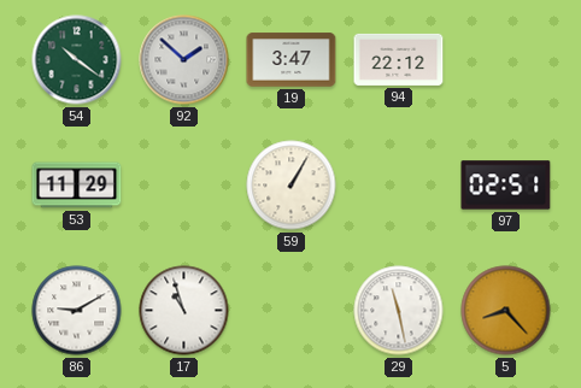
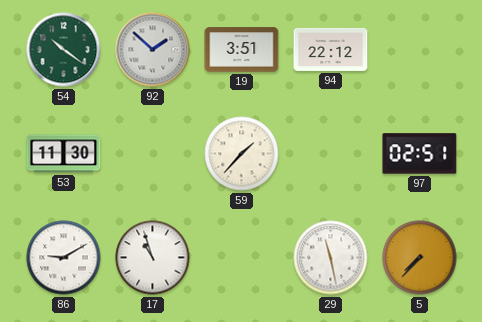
19: 3:47 -> 3:51 (242, 50)
53: 11:29 -> 11:30 (64, 154)
59: 1:05 -> 1:37 (242, 154)
5: 8:23 -> 7:37 (420, 258)
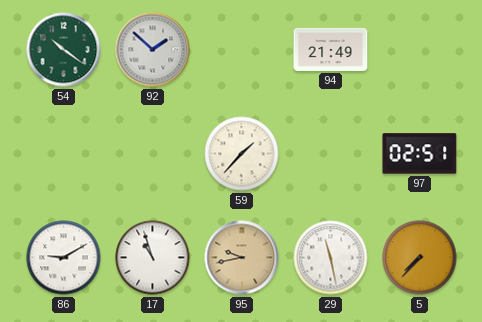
19: 3:51 -> none (242, 50)
94: 22:12 -> 21:49 (331, 49)
53: 11:30 -> none (64, 154)
95: none -> 9:43 (242, 258)
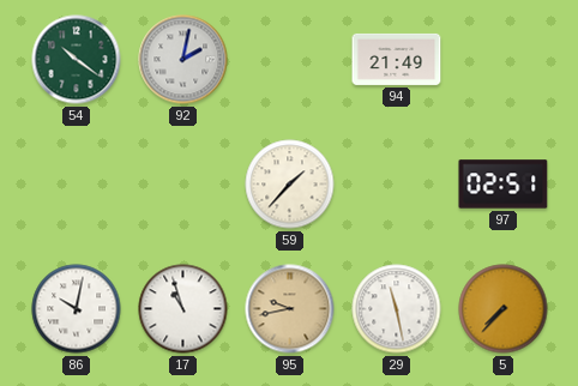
92: 1:52 -> 2:02 (183, 60)
86: 9:10 -> 10:02 (77, 309)
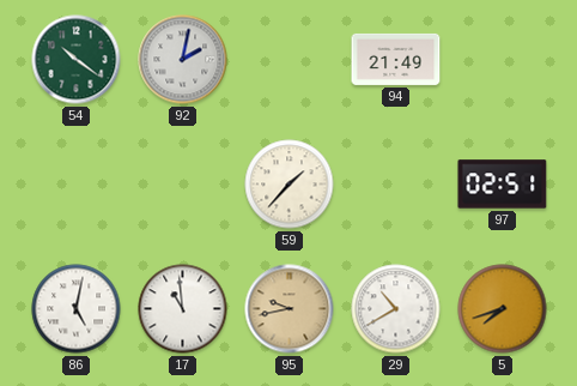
86: 10:02 -> 5:02 (77, 309)
17: 10:57 -> 10:59 (183, 309)
29: 11:28 -> 10:40 (396, 309)
5: 7:37 -> 7:42 (503, 309)
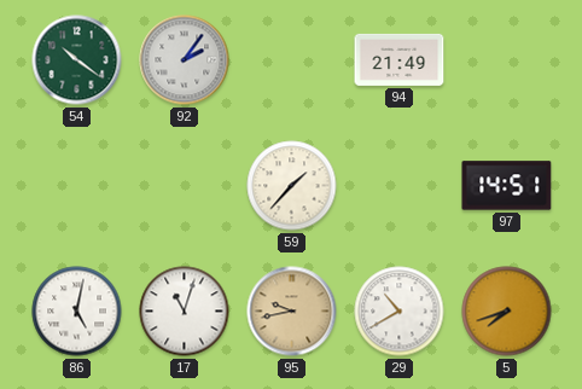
92: 2:02 -> 2:06 (185, 60)
97: 02:51 -> 14:51 (507, 186)
17: 10:59 -> 11:03 (185, 312)
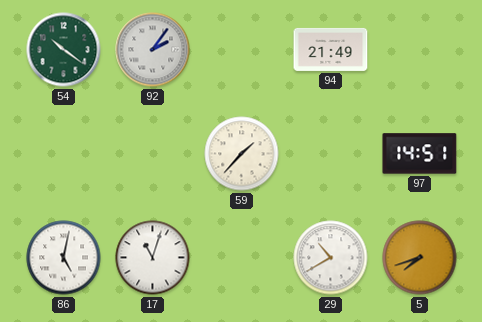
95: 9:43 -> none (292, 312)
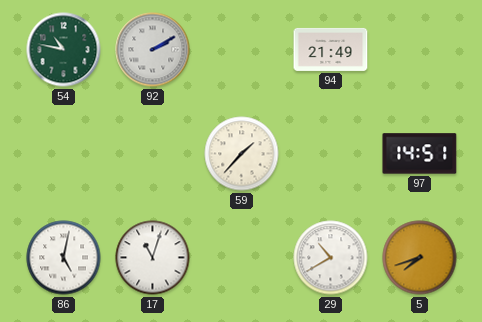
54: 10:21 -> 10:47 (64, 50)
92: 2:06 -> 2:10 (153, 50)
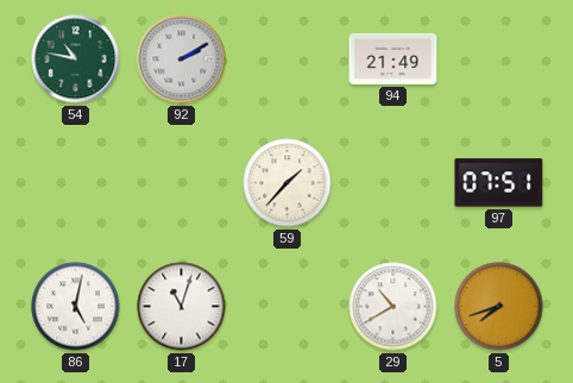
97: 14:51 -> 07:51 (499, 183)
